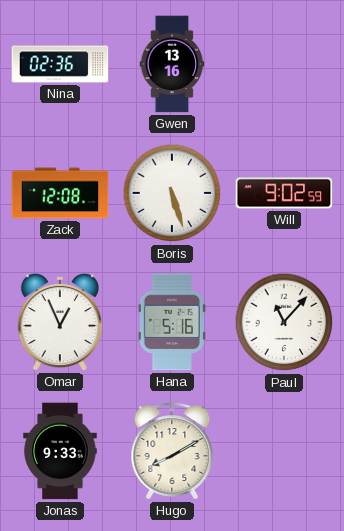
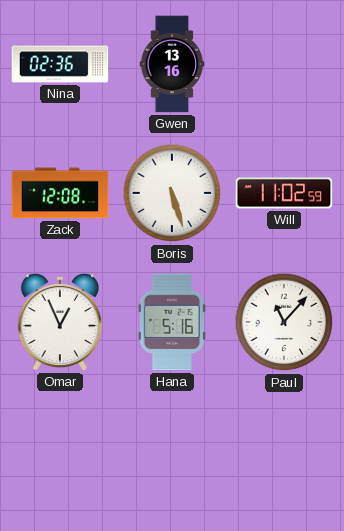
Will: 9:02 -> 11:02 (284, 193)
Jonas: 9:33 -> none (60, 451)
Hugo: 8:10 -> none (172, 451)
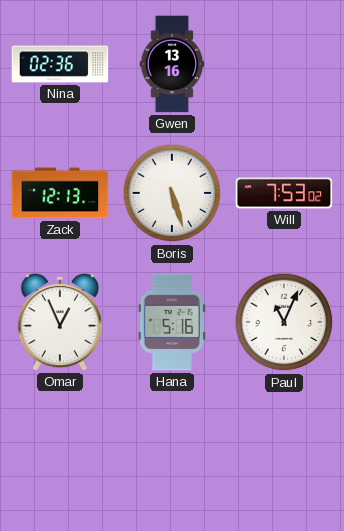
Zack: 12:08 -> 12:13 (60, 193)
Will: 11:02 -> 7:53 (284, 193)
Paul: 11:07 -> 11:04 (284, 322)
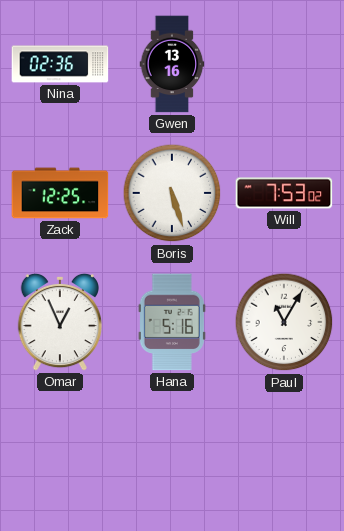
Zack: 12:13 -> 12:25 (60, 193)
Paul: 11:04 -> 11:05 (284, 322)
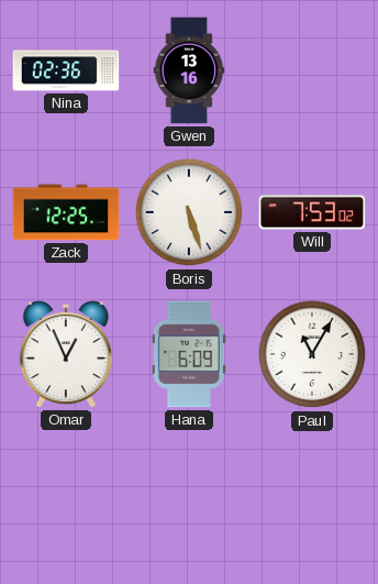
Hana: 5:16 -> 6:09 (189, 354)
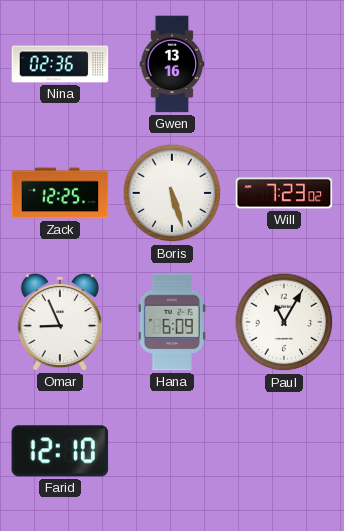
Will: 7:53 -> 7:23 (284, 193)
Omar: 12:56 -> 8:56 (60, 322)
Farid: none -> 12:10 (60, 451)
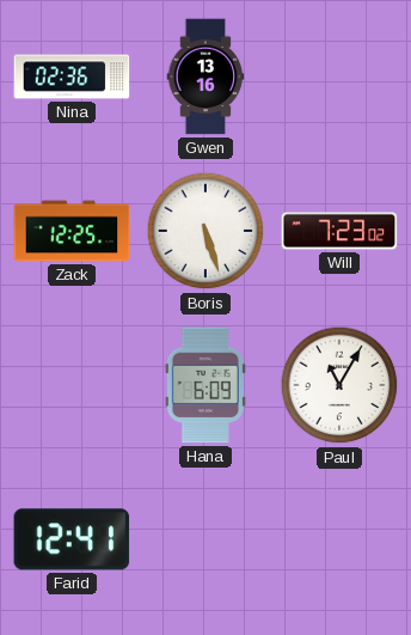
Omar: 8:56 -> none (60, 322)
Farid: 12:10 -> 12:41 (72, 539)
